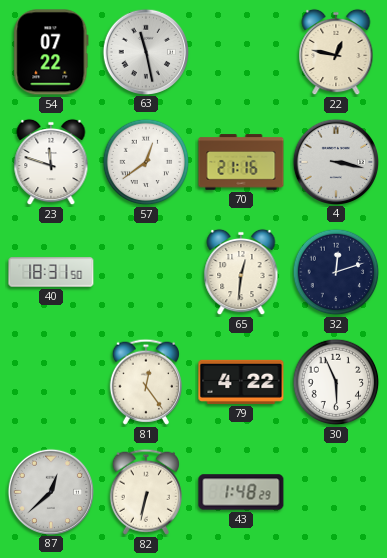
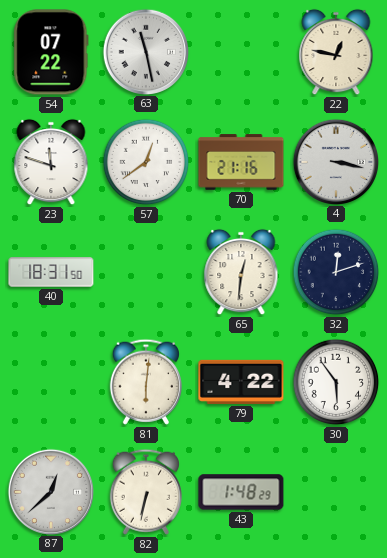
81: 12:24 -> 6:01 (145, 382)
30: 5:56 -> 5:54 (336, 382)
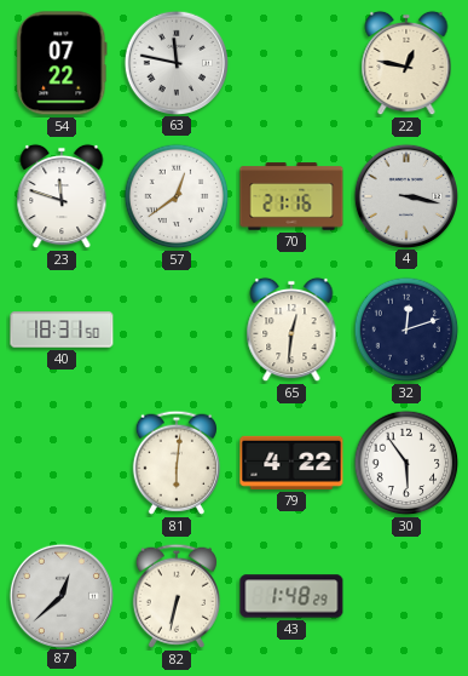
63: 11:28 -> 11:47 (175, 62)
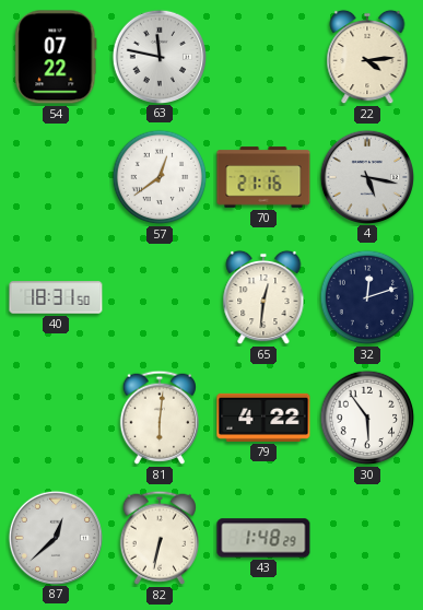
22: 12:47 -> 4:14 (367, 57)
23: 11:48 -> none (62, 196)
4: 3:17 -> 5:17 (366, 176)
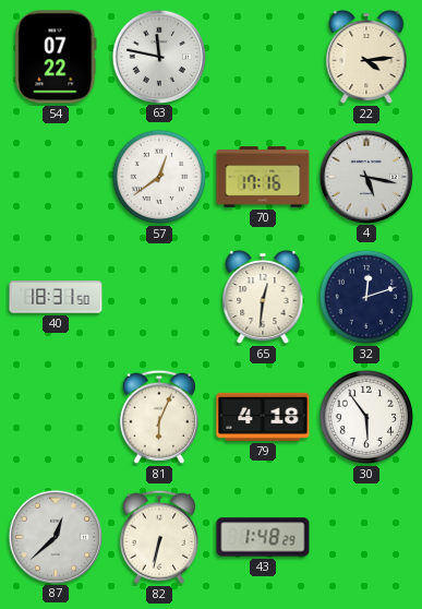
70: 21:16 -> 17:16 (263, 177)
81: 6:01 -> 6:04 (158, 417)
79: 4:22 -> 4:18 (263, 417)
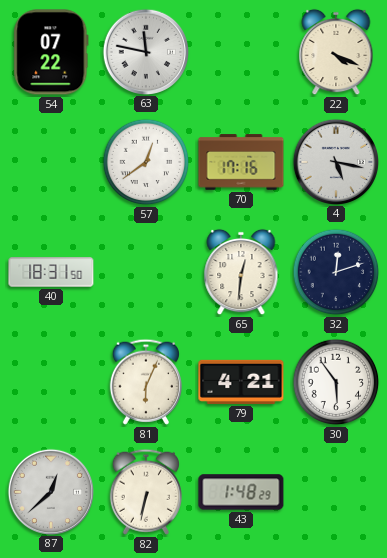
22: 4:14 -> 4:19 (336, 52)
79: 4:18 -> 4:21 (241, 382)
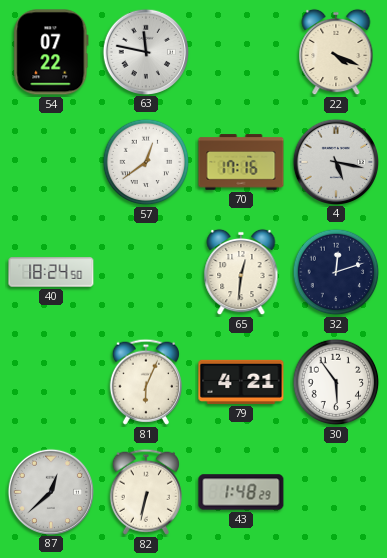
40: 18:31 -> 18:24 (51, 272)
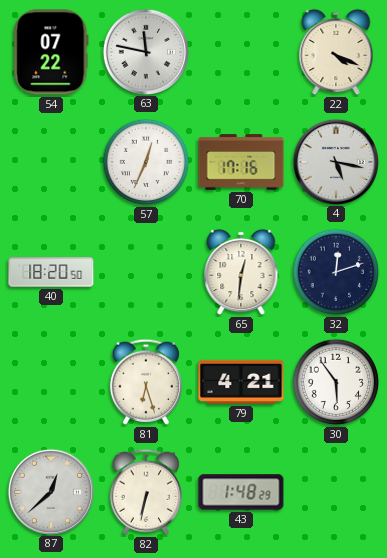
57: 12:39 -> 12:34 (146, 162)
40: 18:24 -> 18:20 (51, 272)
81: 6:04 -> 6:27 (145, 382)
